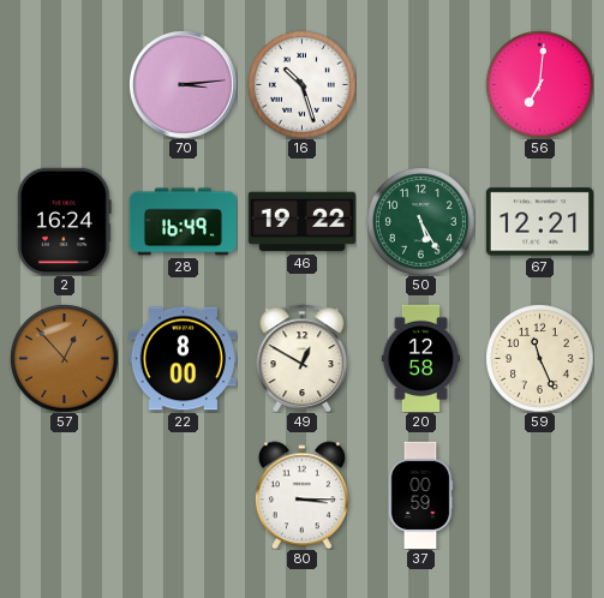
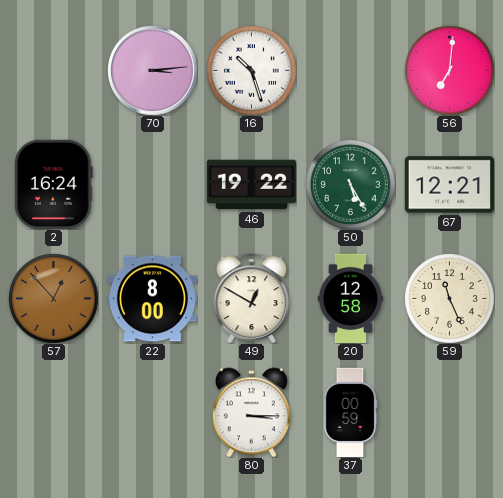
28: 16:49 -> none (183, 222)
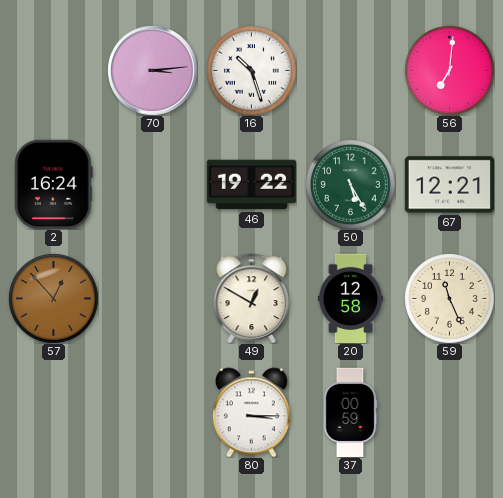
22: 8:00 -> none (152, 299)
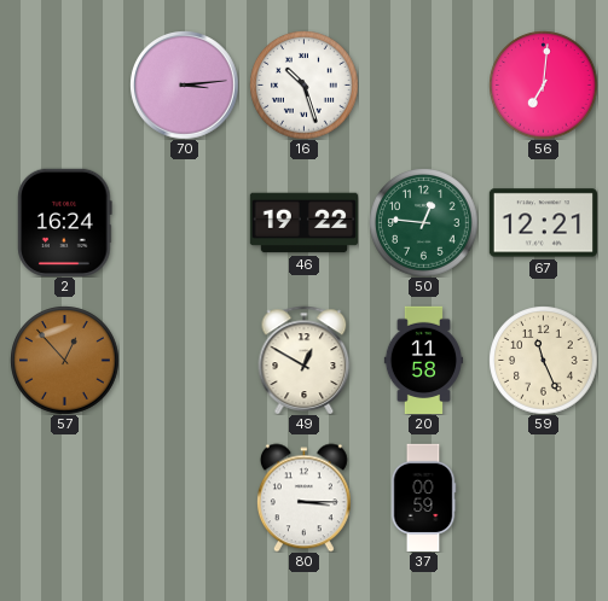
50: 5:25 -> 12:46 (423, 222)
20: 12:58 -> 11:58 (423, 360)
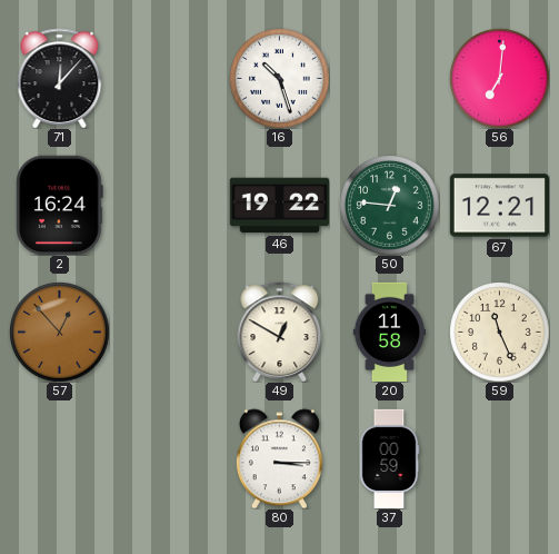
71: none -> 12:07 (60, 78)
70: 3:14 -> none (184, 84)
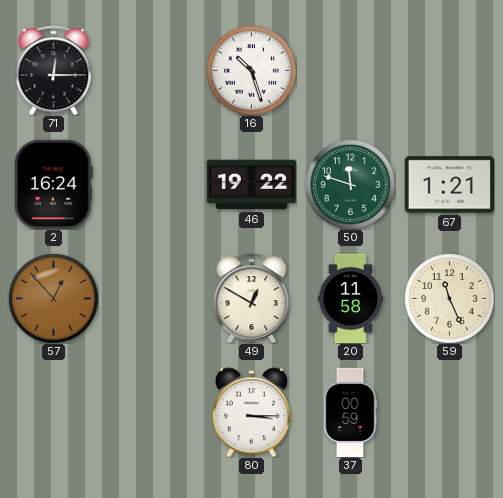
71: 12:07 -> 12:15 (54, 70)
56: 7:01 -> none (499, 78)
50: 12:46 -> 11:48 (350, 184)
67: 12:21 -> 1:21 (449, 185)
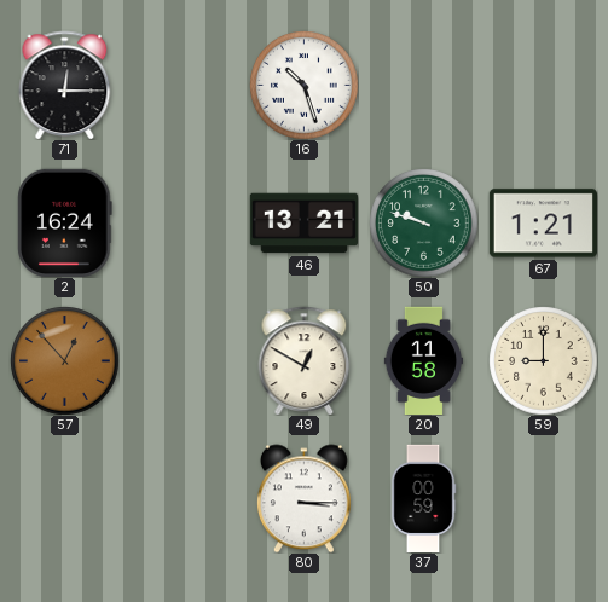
46: 19:22 -> 13:21 (303, 224)
50: 11:48 -> 9:48 (423, 222)
59: 11:26 -> 9:00 (543, 360)
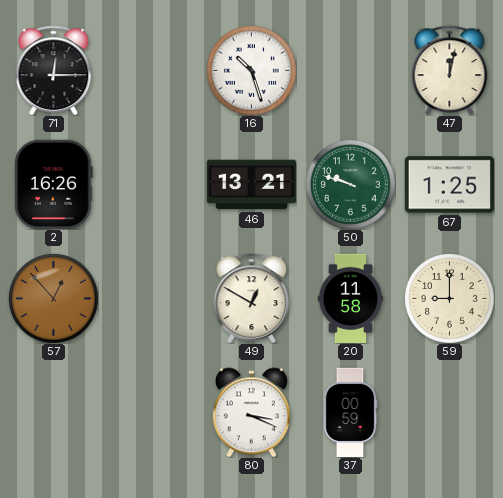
47: none -> 12:02 (450, 70)
2: 16:24 -> 16:26 (54, 184)
67: 1:21 -> 1:25 (449, 185)
80: 3:15 -> 3:19 (251, 412)
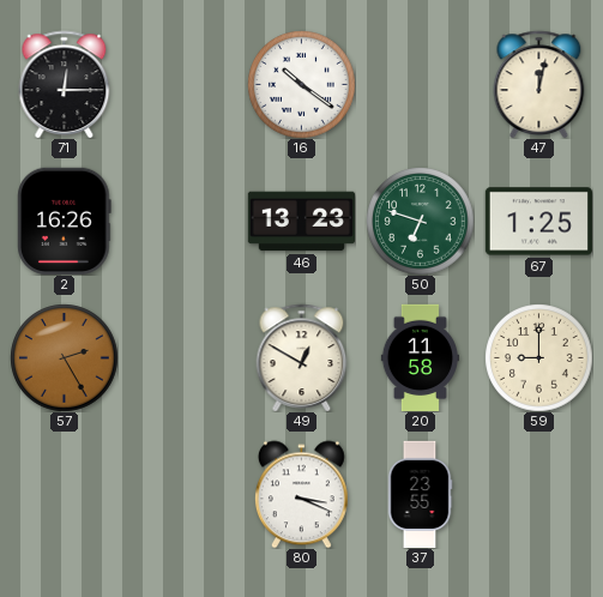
16: 10:27 -> 10:21 (301, 84)
46: 13:21 -> 13:23 (301, 222)
50: 9:48 -> 6:48 (420, 221)
57: 12:53 -> 2:25 (64, 357)
37: 00:59 -> 23:55 (420, 494)
